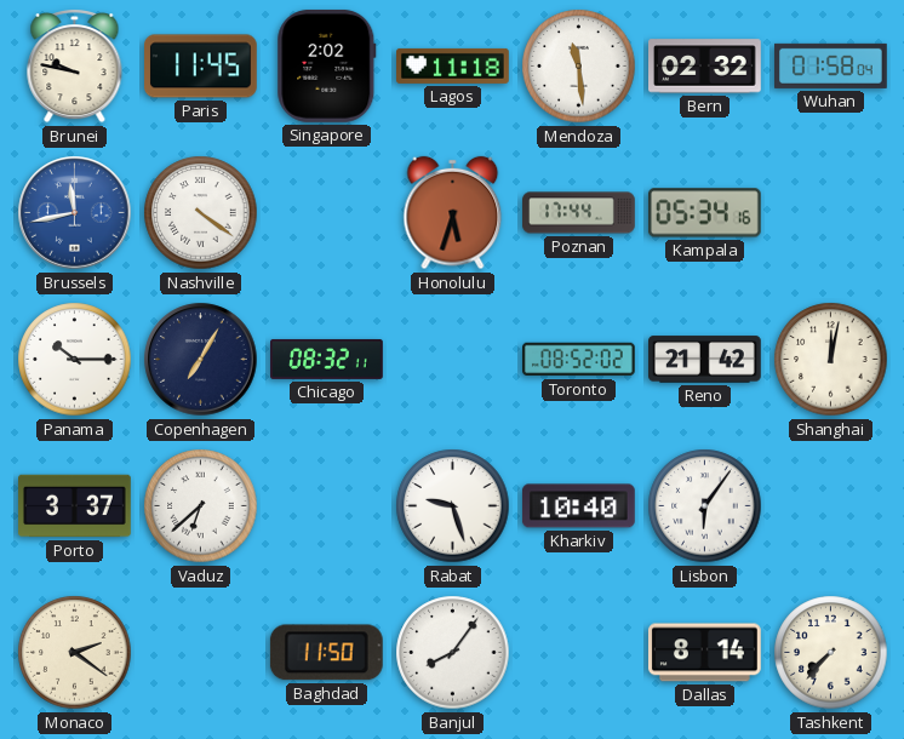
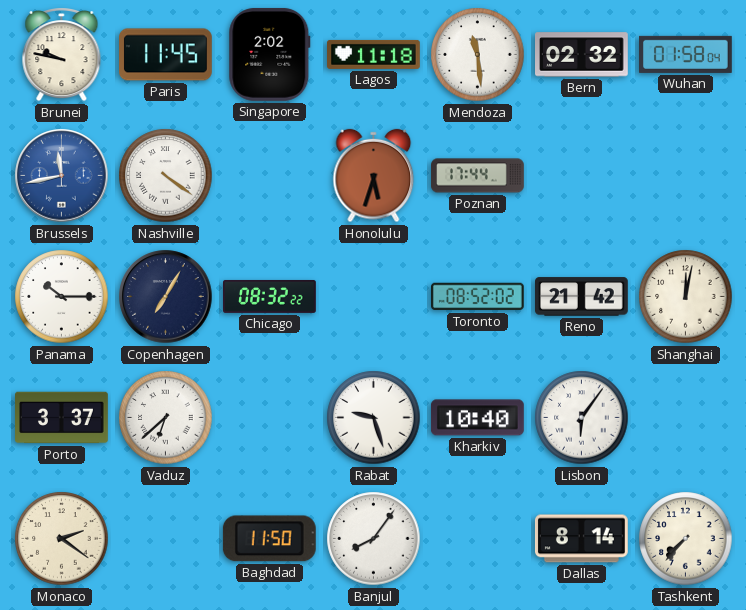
Kampala: 05:34 -> none (704, 213)
Chicago: 08:32:11 -> 08:32:22 (270, 296)
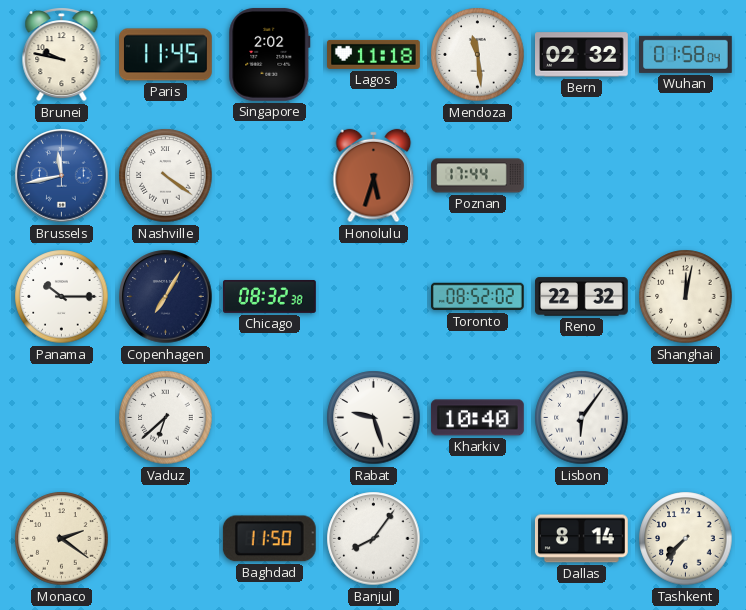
Chicago: 08:32:22 -> 08:32:38 (270, 296)
Reno: 21:42 -> 22:32 (582, 297)
Porto: 3:37 -> none (62, 418)
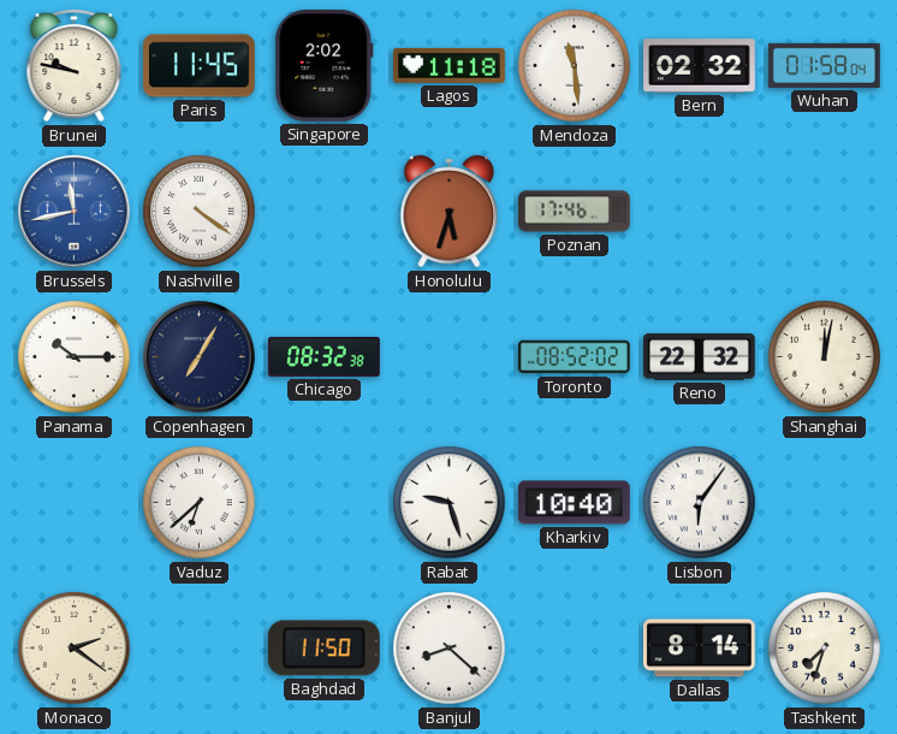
Poznan: 17:44 -> 17:46 (575, 212)
Banjul: 8:06 -> 8:22 (450, 649)
Tashkent: 7:37 -> 7:33 (825, 649)
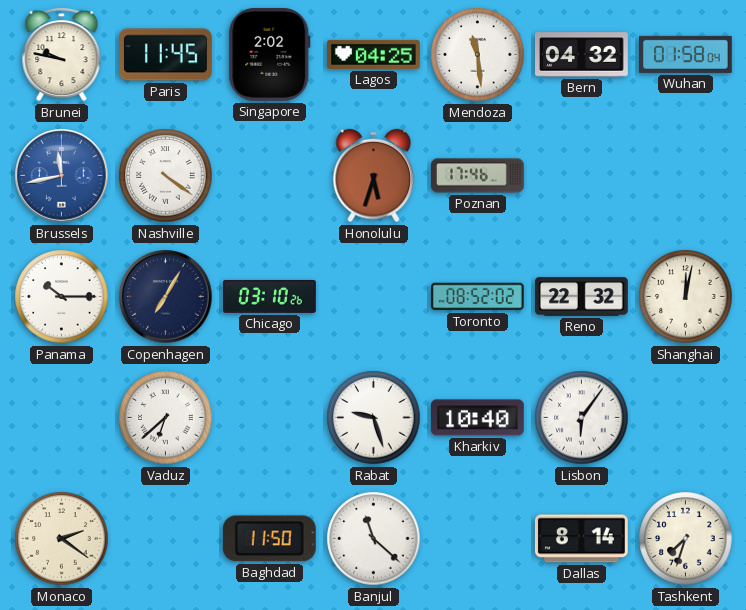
Lagos: 11:18 -> 04:25 (374, 54)
Bern: 02:32 -> 04:32 (582, 55)
Chicago: 08:32 -> 03:10 (270, 296)
Banjul: 8:22 -> 11:22 (374, 539)
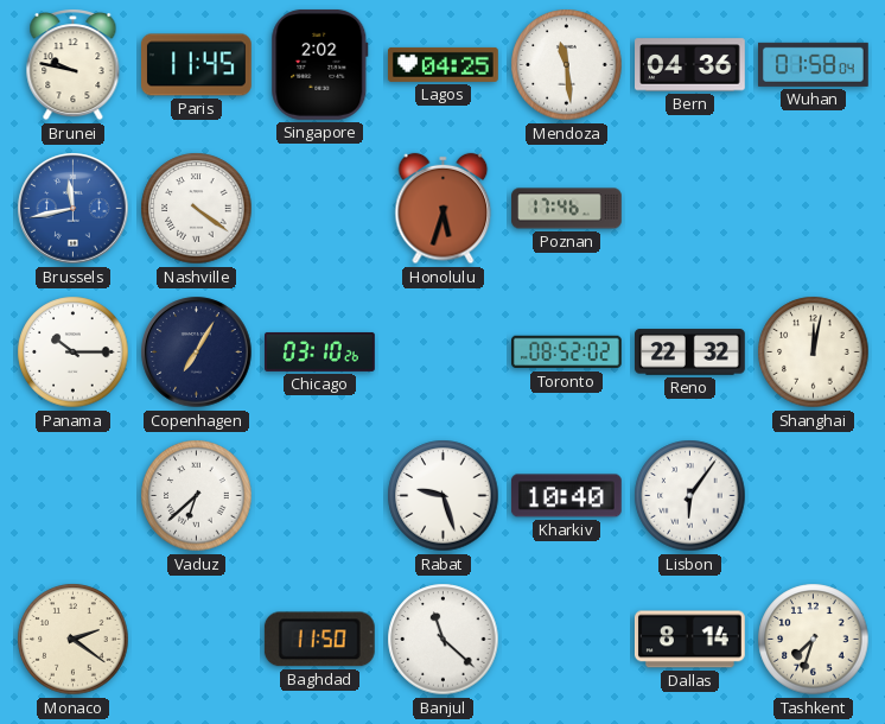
Bern: 04:32 -> 04:36 (690, 65)
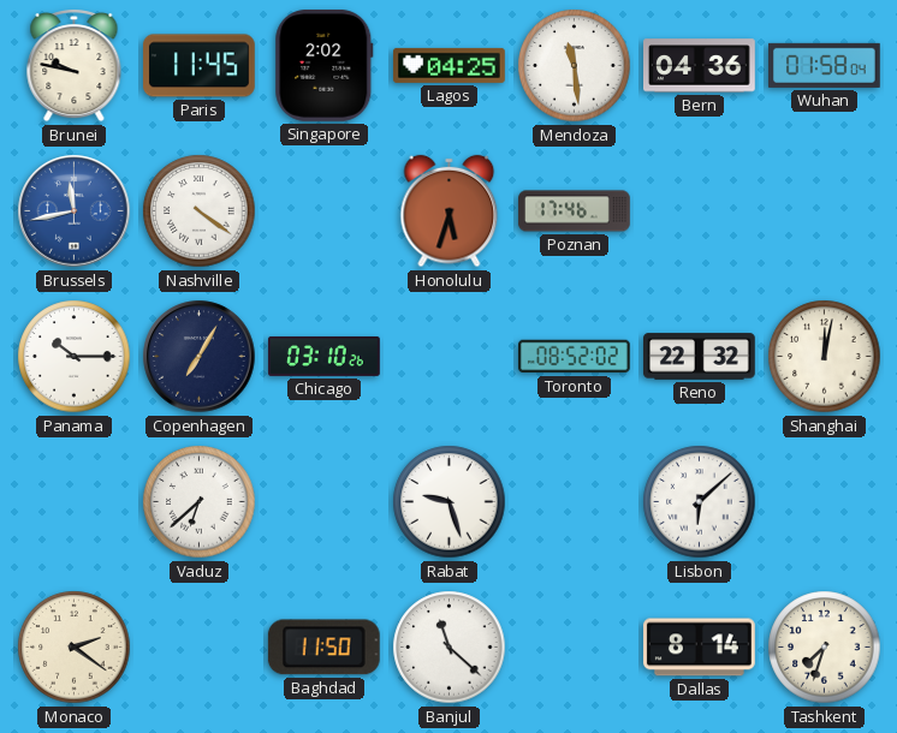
Kharkiv: 10:40 -> none (566, 496)
Lisbon: 6:06 -> 6:08 (700, 502)
